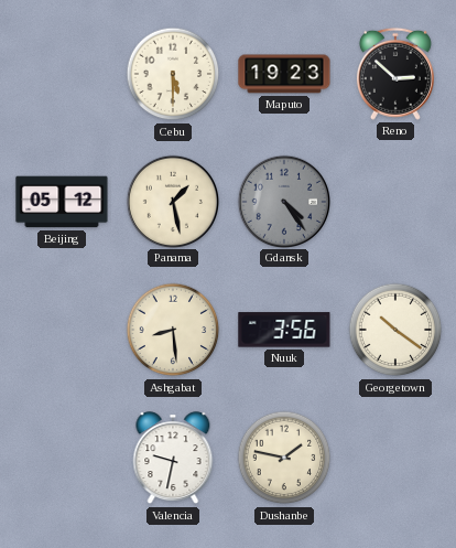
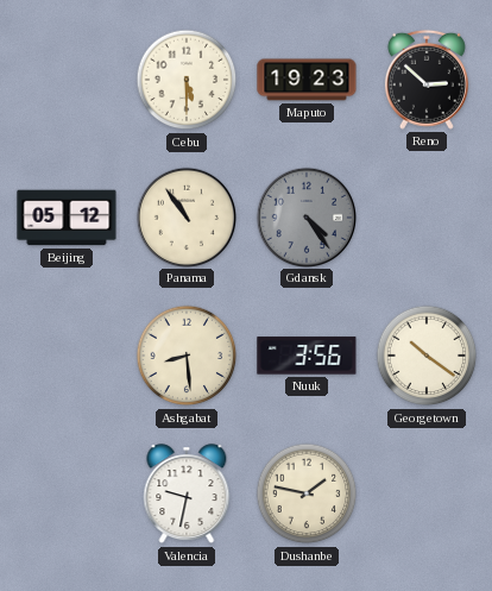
Panama: 1:28 -> 10:54 (185, 216)
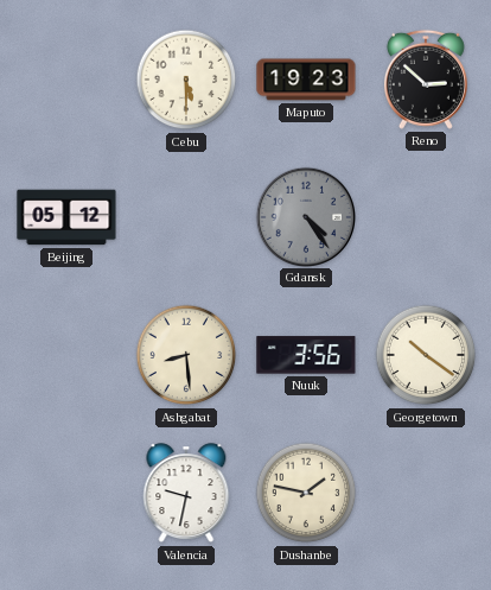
Panama: 10:54 -> none (185, 216)
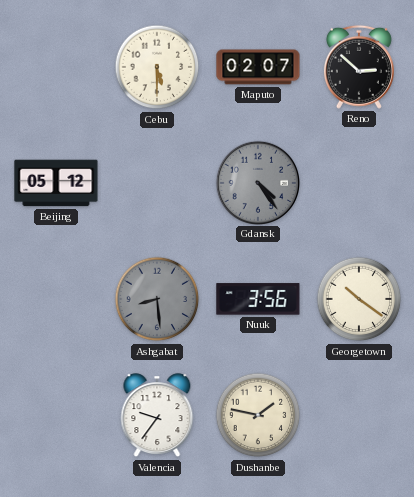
Maputo: 19:23 -> 02:07 (258, 67)
Ashgabat dial: cream -> grey (157, 299)
Valencia: 9:32 -> 9:36 (157, 416)
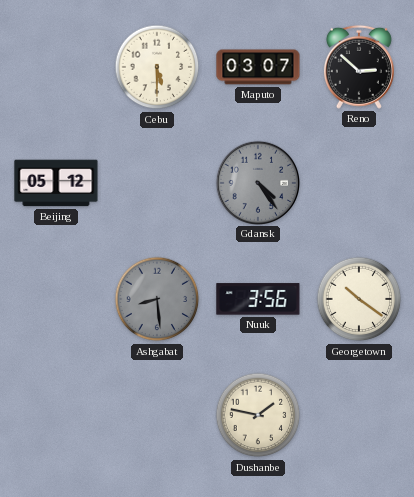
Maputo: 02:07 -> 03:07 (258, 67)
Valencia: 9:36 -> none (157, 416)
